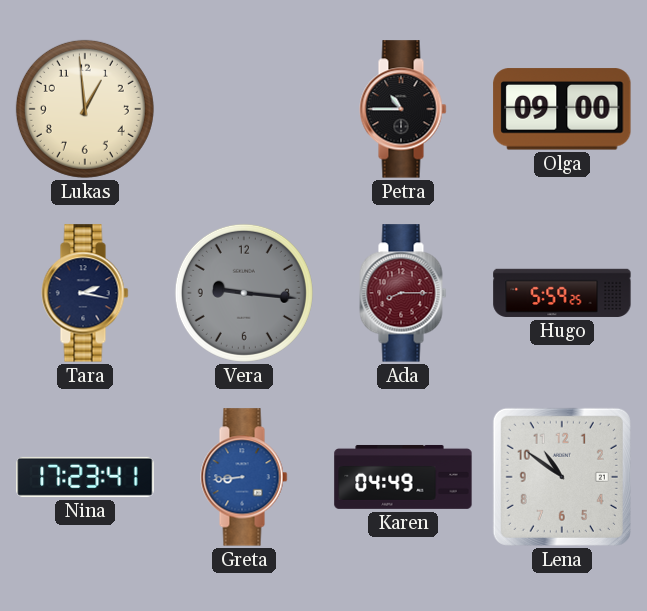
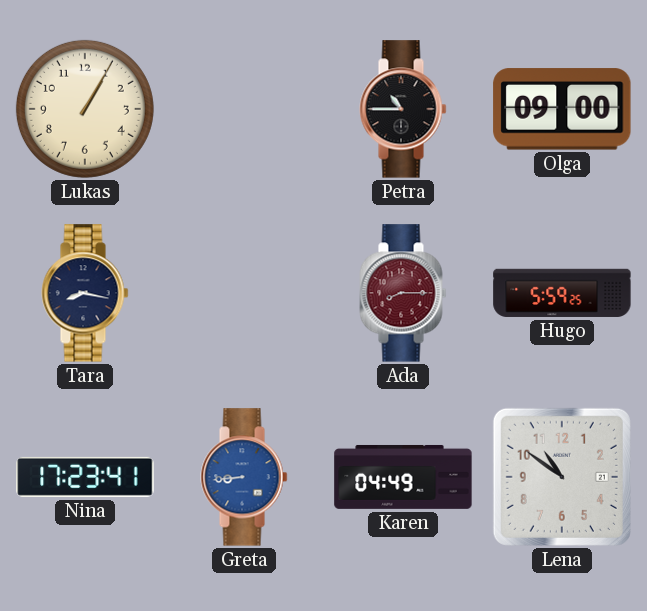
Lukas: 12:59 -> 1:05 (85, 109)
Tara: 2:17 -> 8:17 (85, 293)
Vera: 9:16 -> none (244, 293)
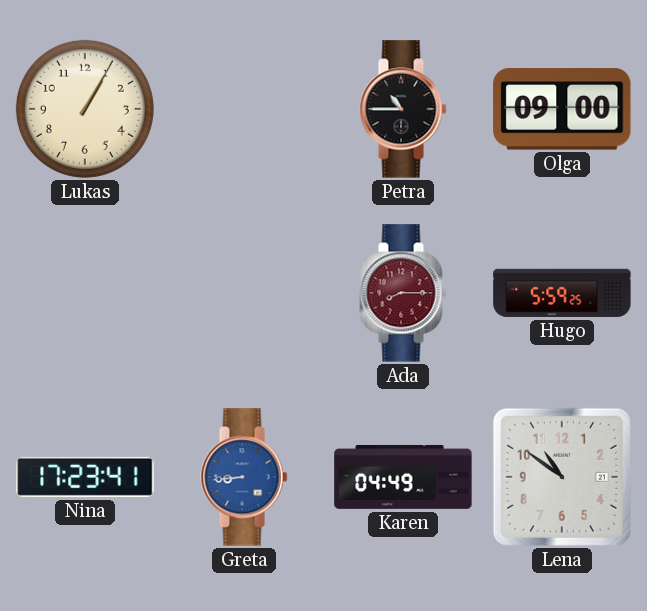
Tara: 8:17 -> none (85, 293)
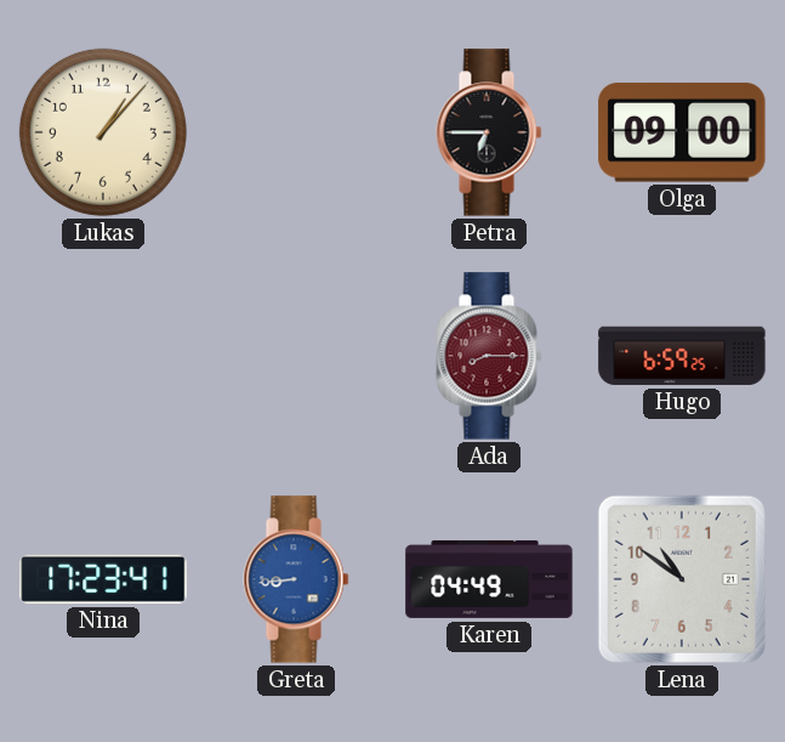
Lukas: 1:05 -> 1:07 (103, 132)
Petra: 10:45 -> 6:45 (489, 132)
Hugo: 5:59 -> 6:59 (682, 356)
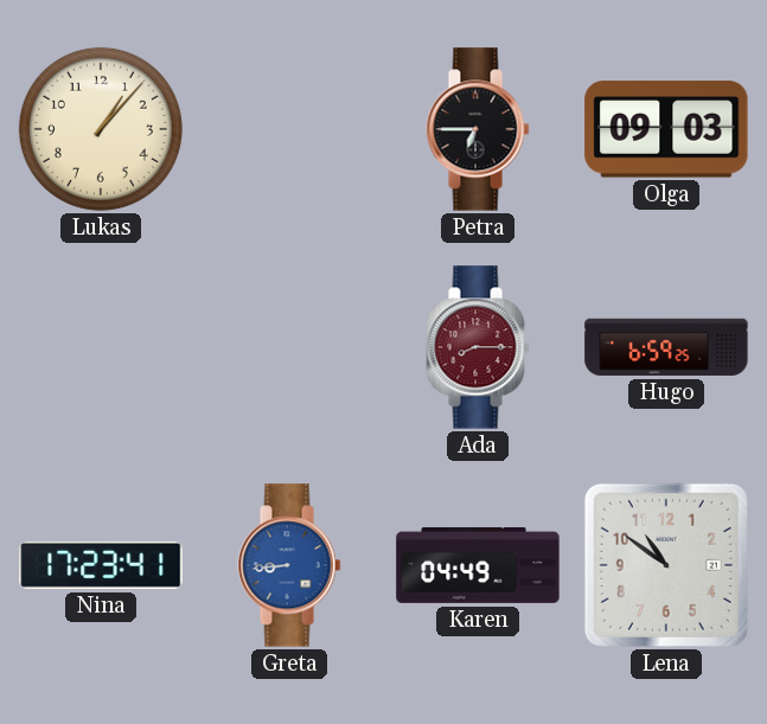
Olga: 09:00 -> 09:03 (666, 129)
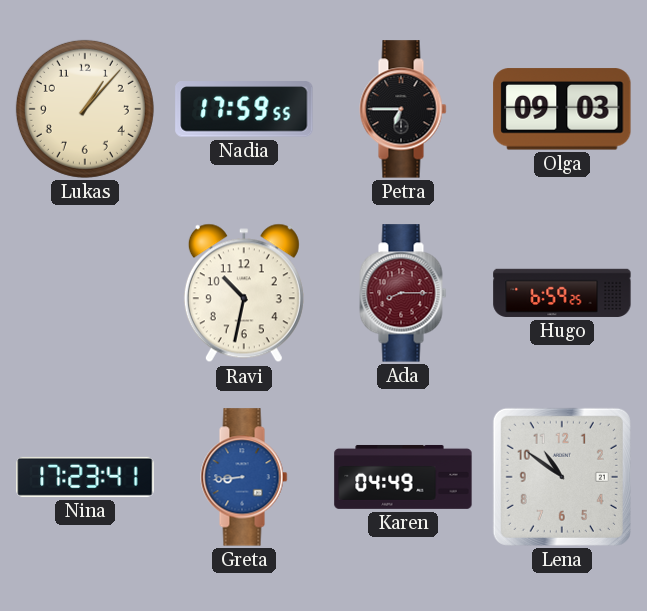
Nadia: none -> 17:59 (244, 109)
Ravi: none -> 10:32 (244, 293)
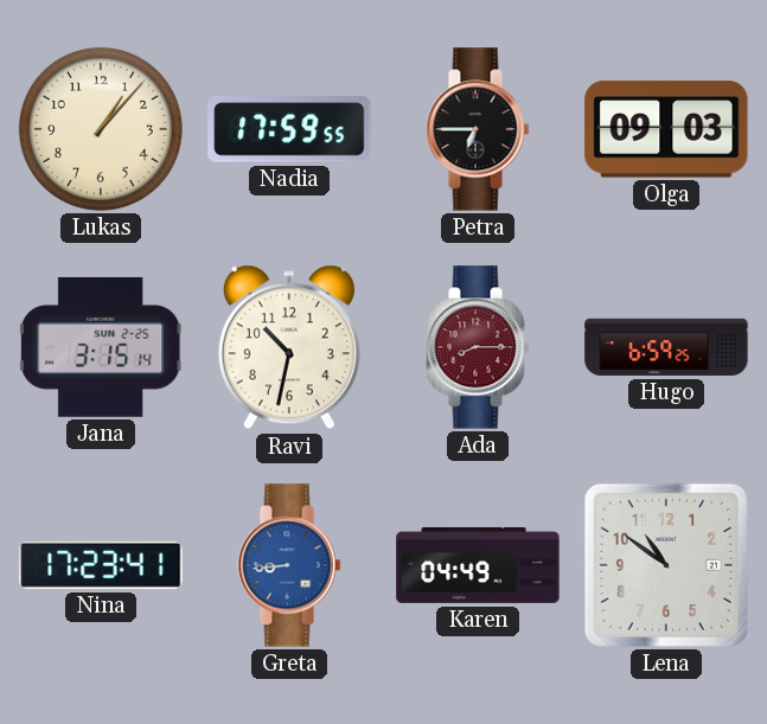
Jana: none -> 3:15 (102, 347)
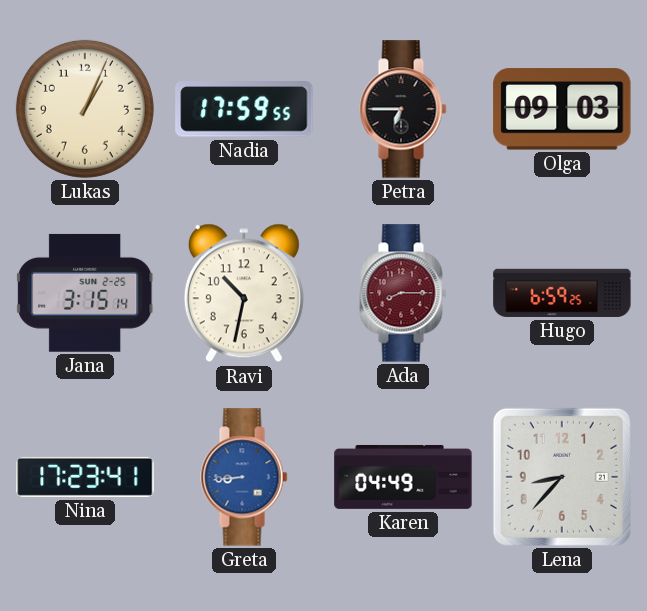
Lukas: 1:07 -> 1:04 (85, 109)
Lena: 10:51 -> 8:37 (562, 477)
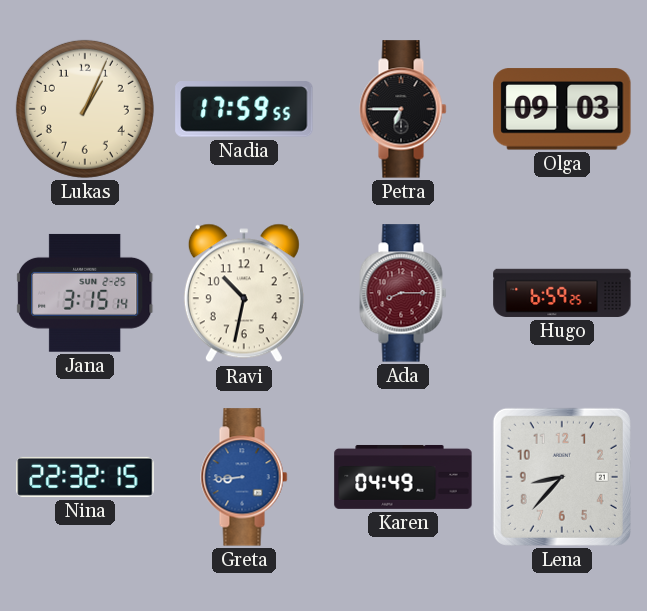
Nina: 17:23 -> 22:32 (85, 477)
